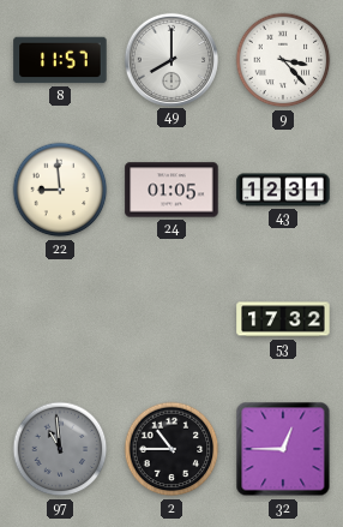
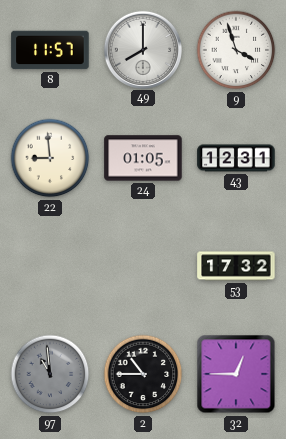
9: 3:23 -> 3:57 (236, 50)
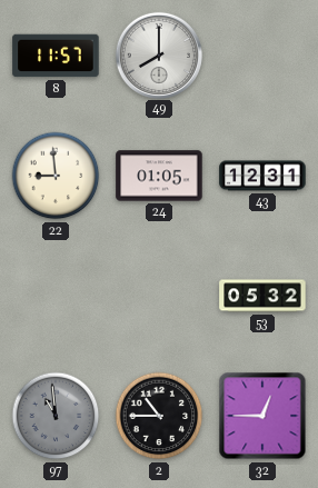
9: 3:57 -> none (236, 50)
53: 17:32 -> 05:32 (262, 296)
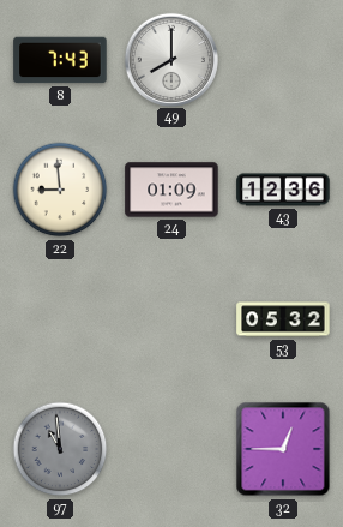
8: 11:57 -> 7:43 (60, 60)
24: 01:05 -> 01:09 (171, 190)
43: 12:31 -> 12:36 (283, 190)
2: 10:45 -> none (159, 416)
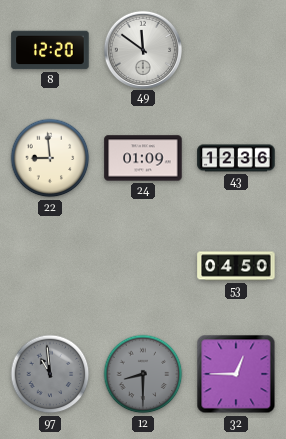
8: 7:43 -> 12:20 (50, 50)
49: 8:00 -> 11:51 (142, 49)
53: 05:32 -> 04:50 (236, 266)
12: none -> 8:30 (143, 374)
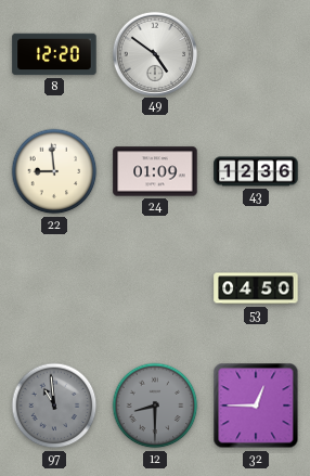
49: 11:51 -> 4:51 (154, 53)
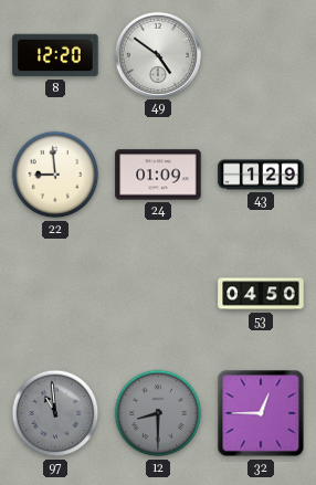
43: 12:36 -> 1:29 (261, 175)
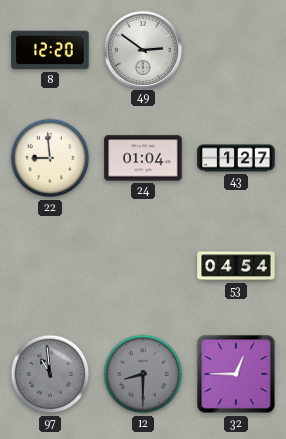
49: 4:51 -> 2:51 (142, 49)
24: 01:09 -> 01:04 (143, 158)
43: 1:29 -> 1:27 (236, 158)
53: 04:50 -> 04:54 (236, 266)
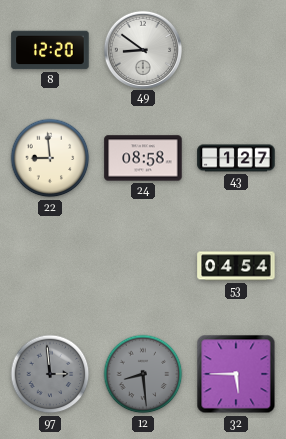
49: 2:51 -> 8:51 (142, 49)
24: 01:04 -> 08:58 (143, 158)
97: 10:59 -> 2:59 (50, 374)
12: 8:30 -> 8:29 (143, 374)
32: 12:45 -> 5:45 (236, 374)
